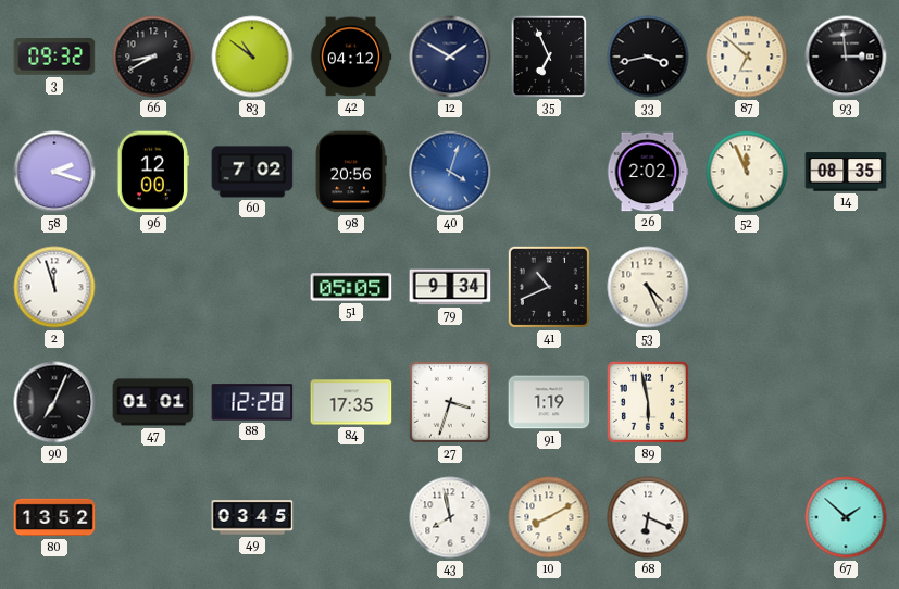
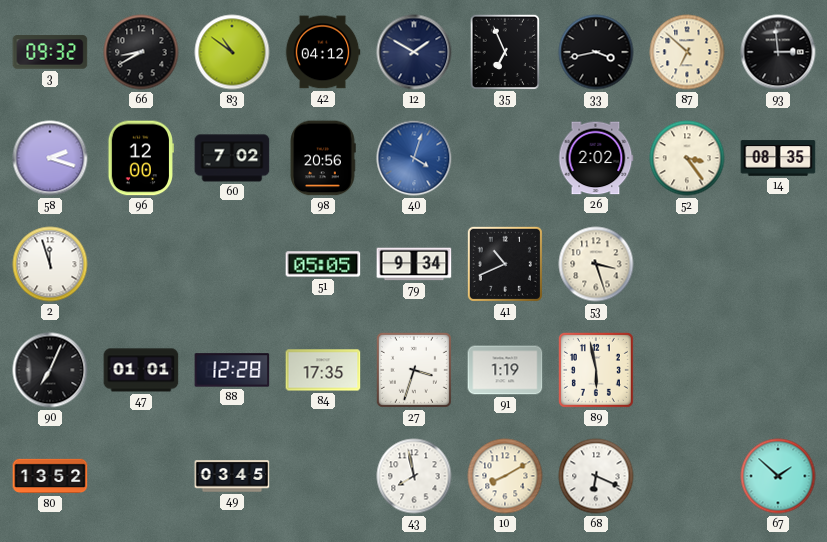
52: 11:56 -> 3:24 (687, 158)
53: 4:26 -> 3:27 (596, 264)
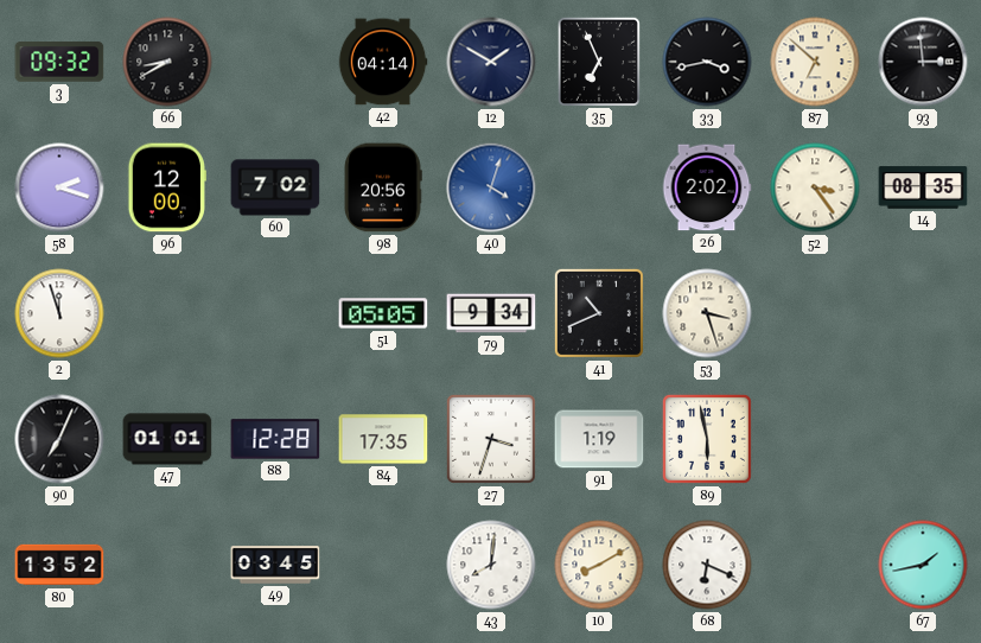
83: 10:51 -> none (232, 52)
42: 04:12 -> 04:14 (383, 62)
43: 7:58 -> 8:01 (491, 565)
67: 1:52 -> 1:43 (923, 565)
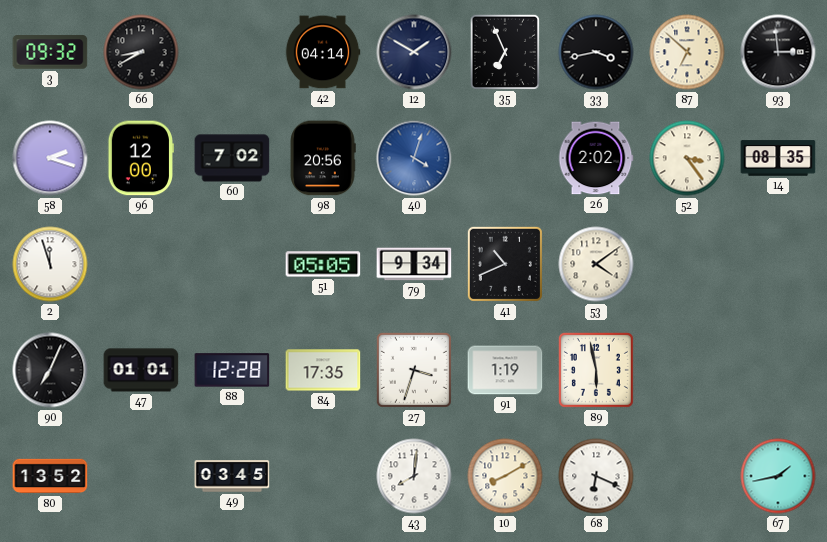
53: 3:27 -> 4:09 (596, 264)
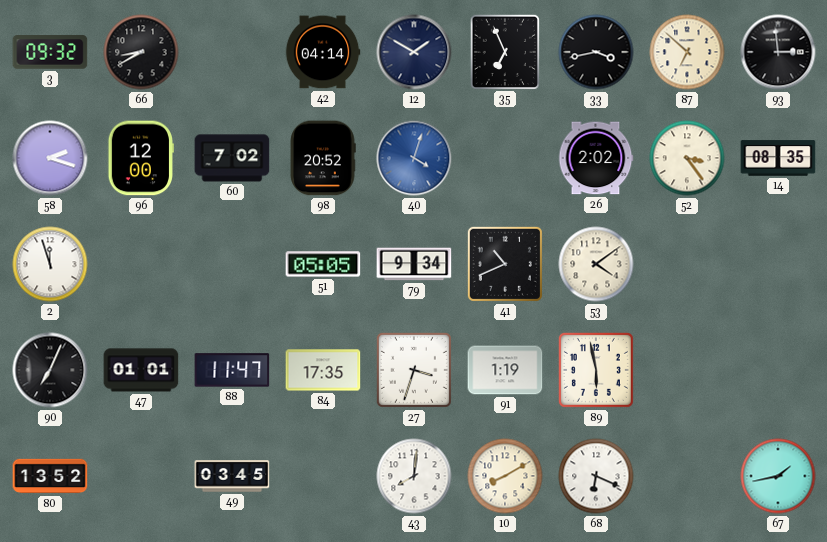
98: 20:56 -> 20:52 (323, 158)
88: 12:28 -> 11:47 (232, 370)
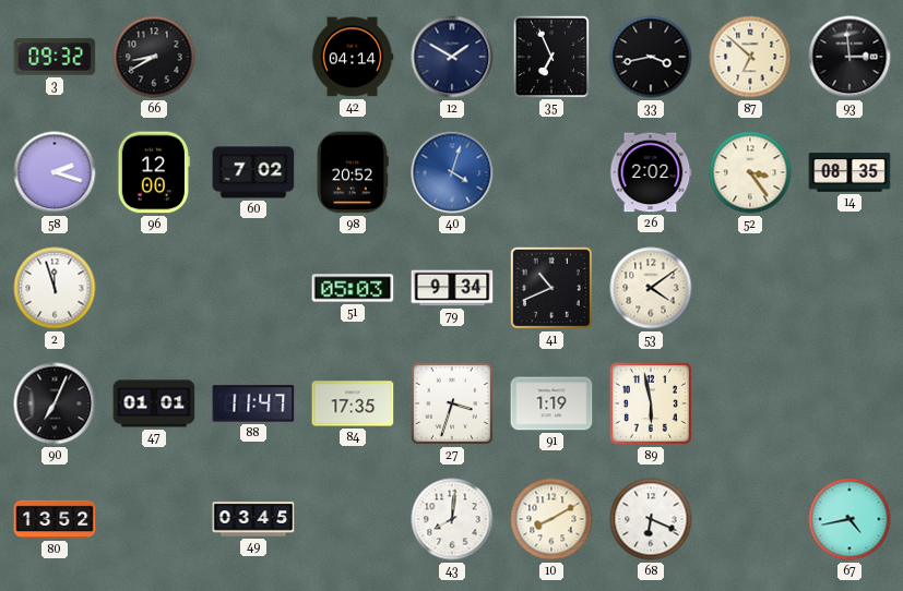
51: 05:05 -> 05:03 (353, 288)
67: 1:43 -> 4:43 (849, 519)
